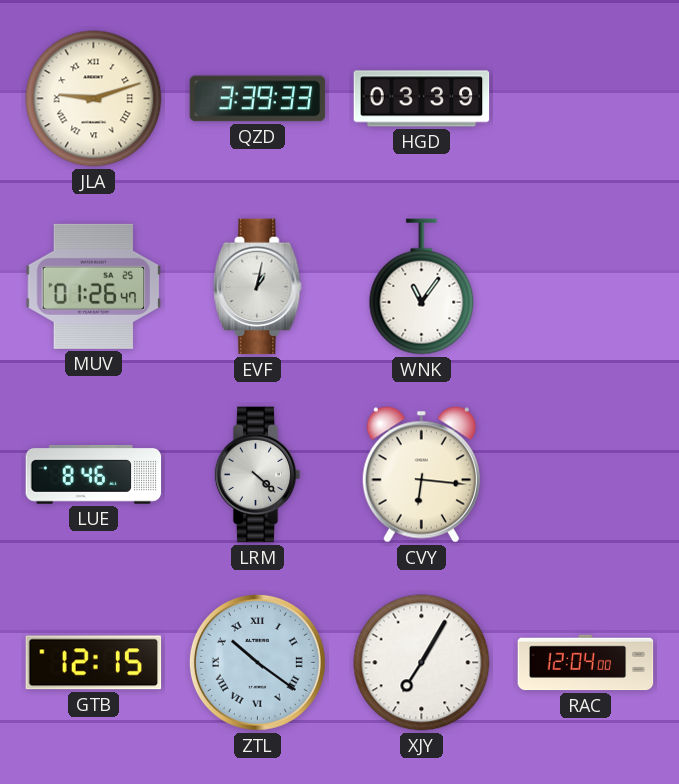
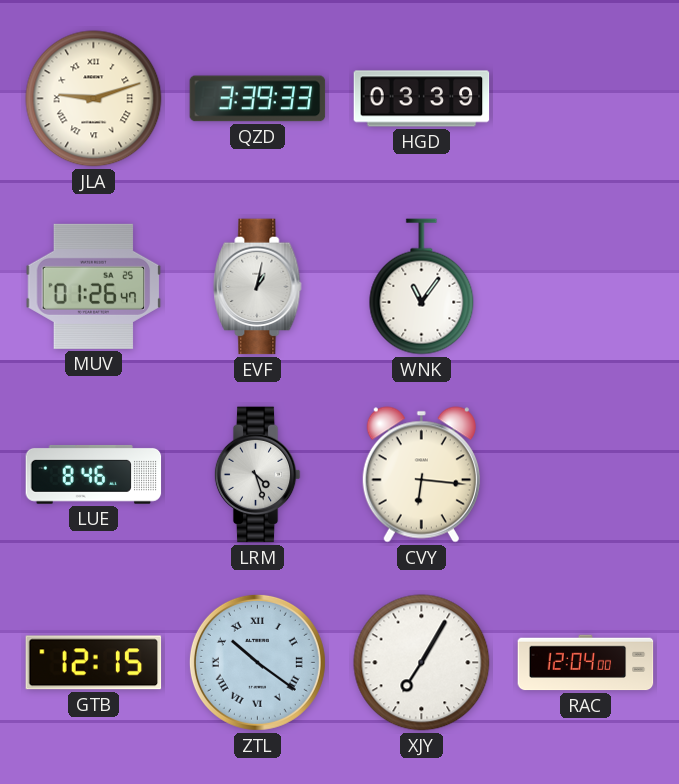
LRM: 4:22 -> 4:27 (257, 475)
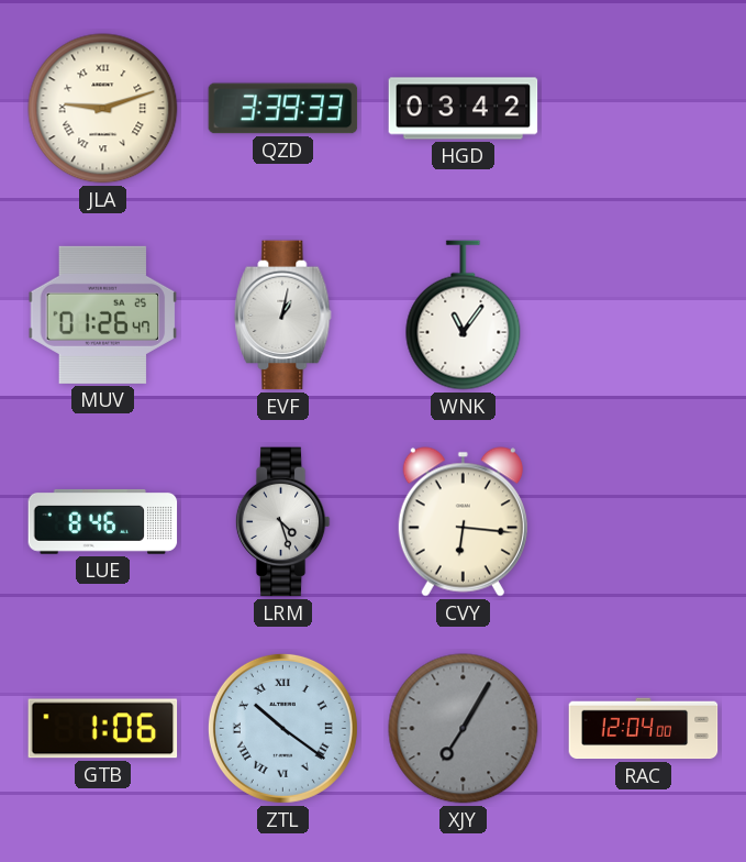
HGD: 03:39 -> 03:42 (464, 109)
GTB: 12:15 -> 1:06 (103, 729)
XJY dial: white -> grey (464, 729)
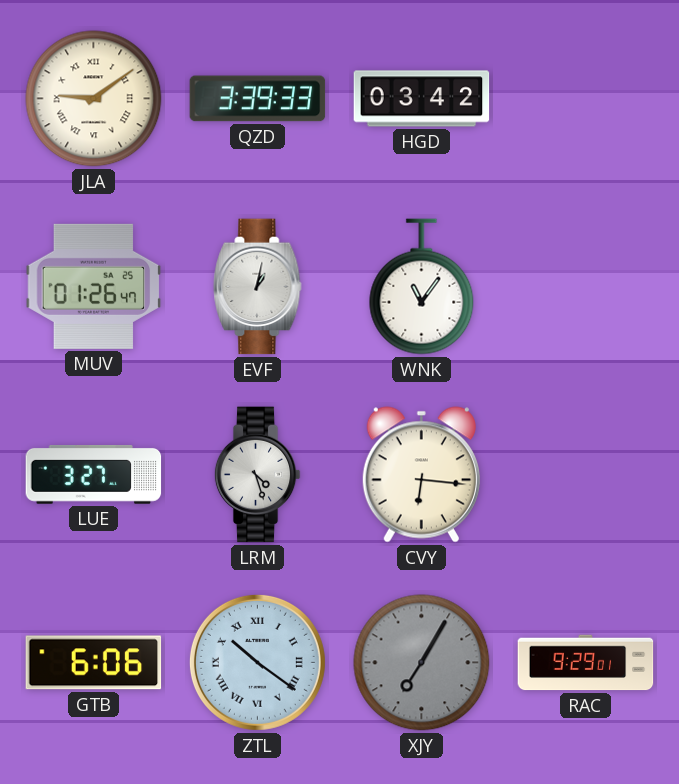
JLA: 9:12 -> 9:09 (94, 99)
LUE: 8:46 -> 3:27 (94, 474)
GTB: 1:06 -> 6:06 (94, 663)
RAC: 12:04 -> 9:29 (586, 663)
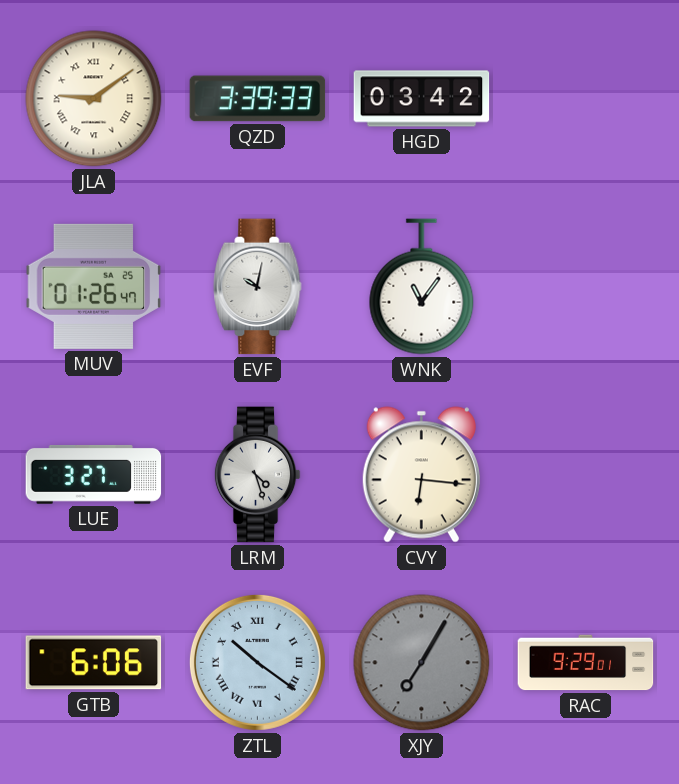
EVF: 1:02 -> 10:02 (258, 287)
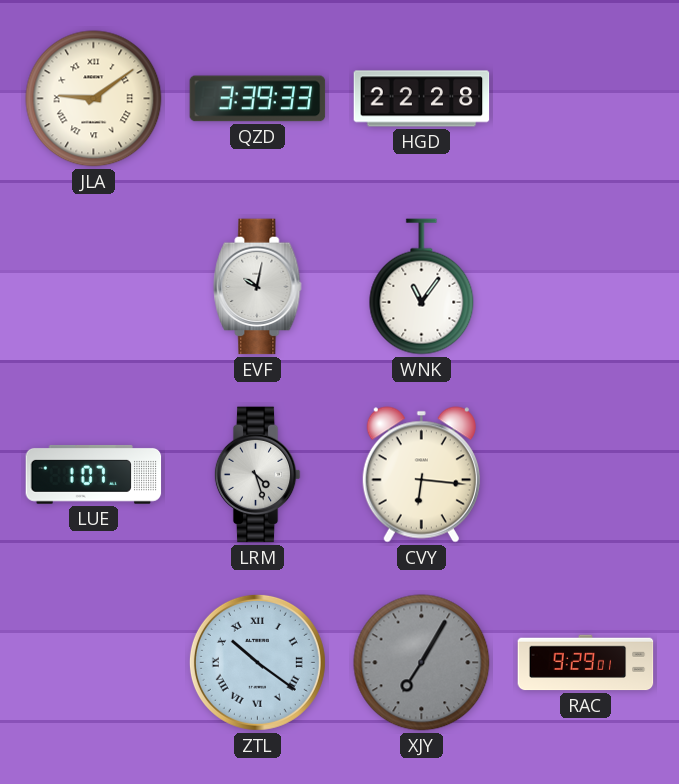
HGD: 03:42 -> 22:28 (422, 99)
MUV: 01:26 -> none (94, 286)
LUE: 3:27 -> 1:07 (94, 474)
GTB: 6:06 -> none (94, 663)
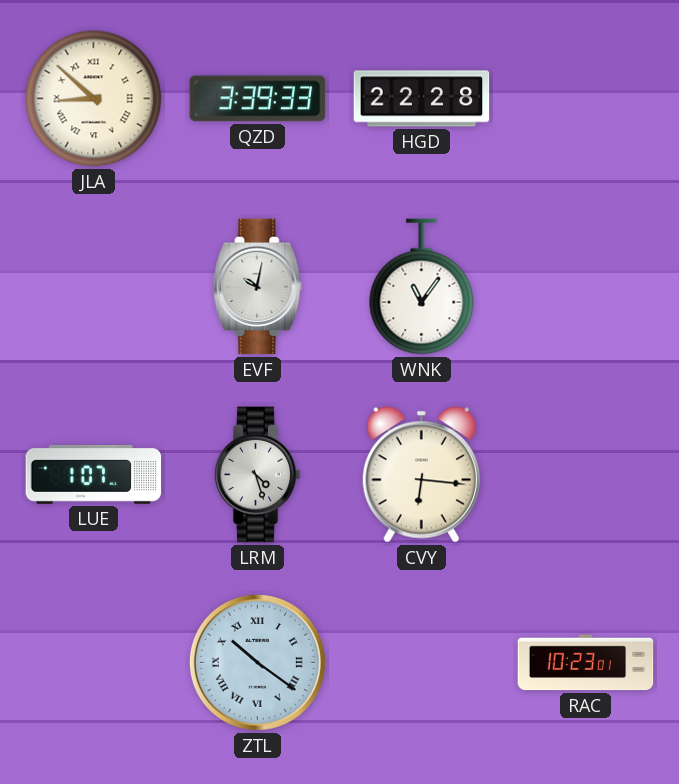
JLA: 9:09 -> 8:52 (94, 99)
XJY: 7:05 -> none (422, 663)
RAC: 9:29 -> 10:23 (586, 663)
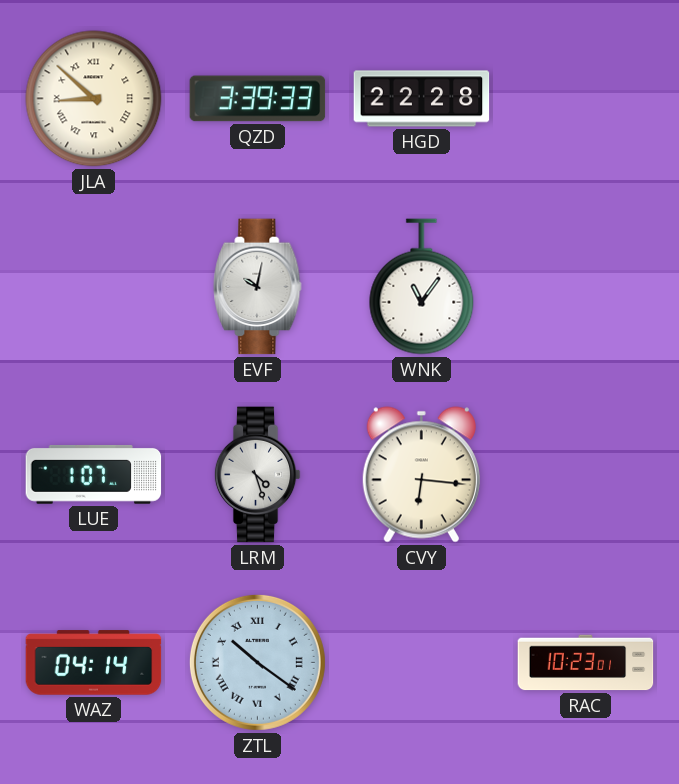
WAZ: none -> 04:14 (94, 663)
